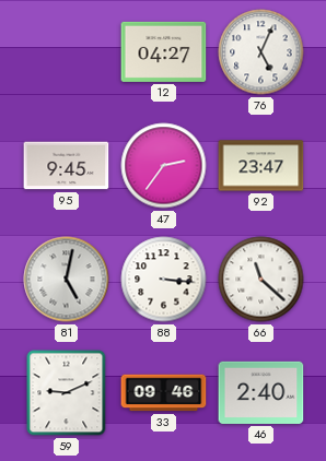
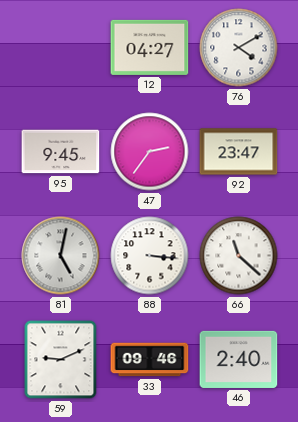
76: 5:04 -> 4:10 (239, 48)
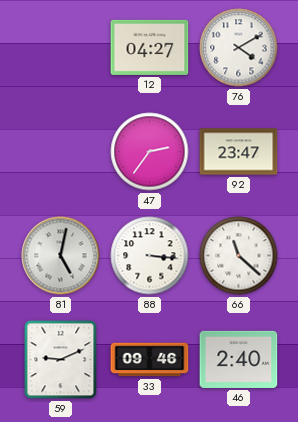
95: 9:45 -> none (61, 152)
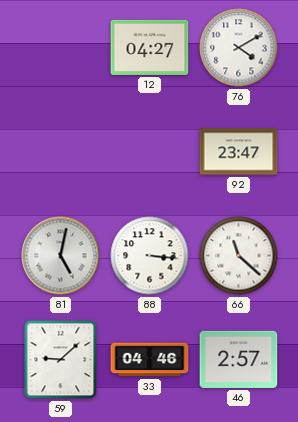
47: 2:36 -> none (150, 152)
59: 9:11 -> 9:08 (61, 360)
33: 09:46 -> 04:46 (150, 360)
46: 2:40 -> 2:57 (239, 359)
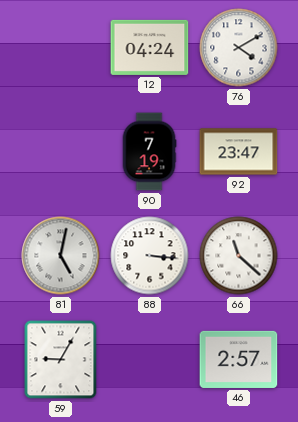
12: 04:27 -> 04:24 (150, 47)
90: none -> 7:19 (149, 152)
59: 9:08 -> 9:05 (61, 360)
33: 04:46 -> none (150, 360)
